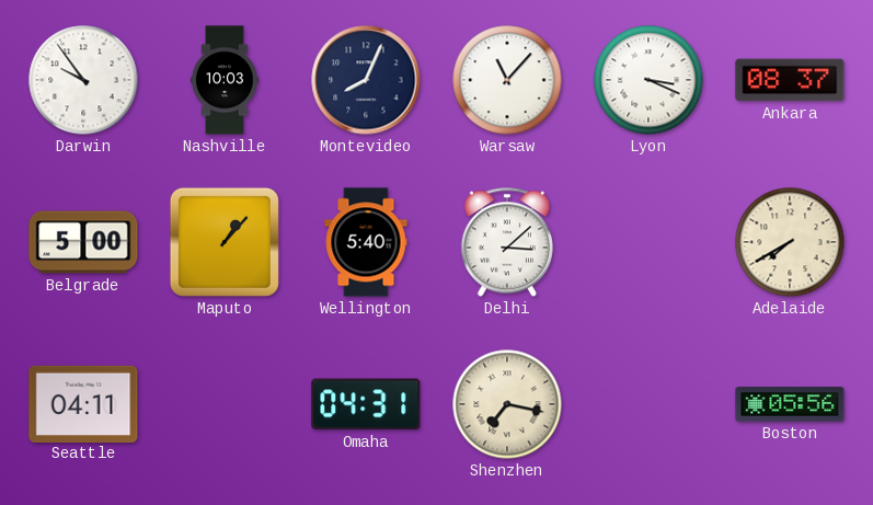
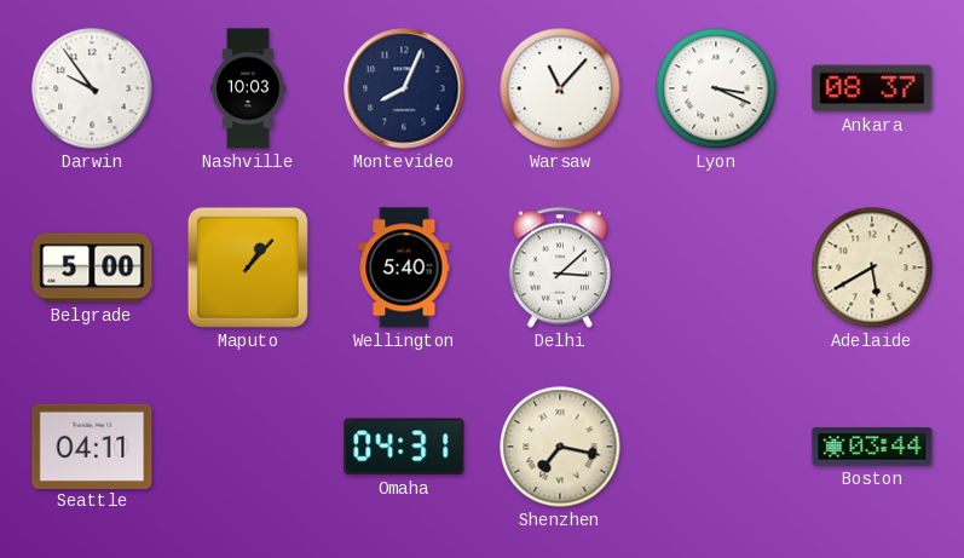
Adelaide: 7:40 -> 5:40 (872, 268)
Boston: 05:56 -> 03:44 (872, 447)
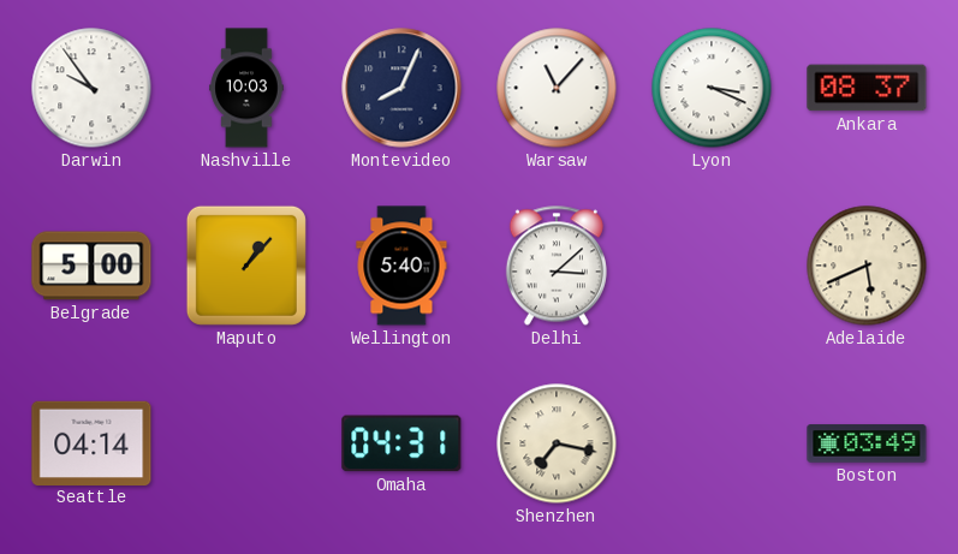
Adelaide: 5:40 -> 5:41 (867, 266)
Seattle: 04:11 -> 04:14 (91, 442)
Boston: 03:44 -> 03:49 (867, 443)
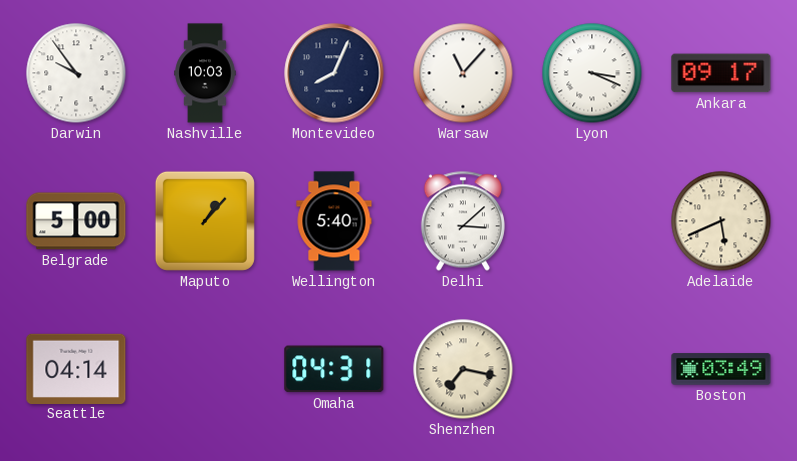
Ankara: 08:37 -> 09:17 (721, 73)
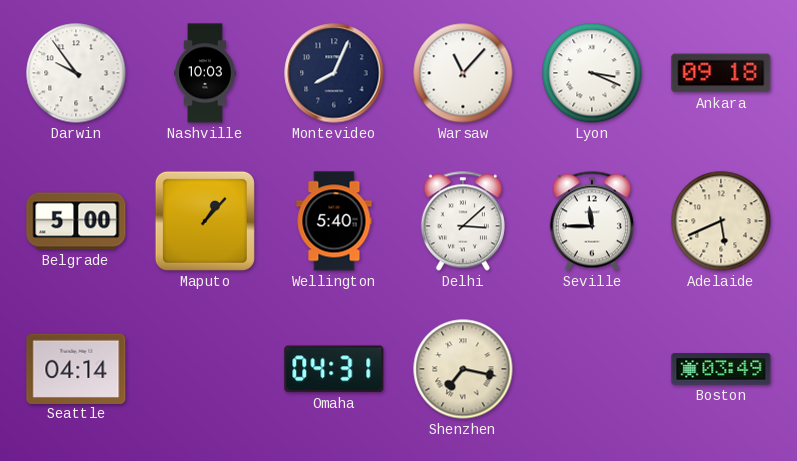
Ankara: 09:17 -> 09:18 (721, 73)
Seville: none -> 11:45 (592, 221)
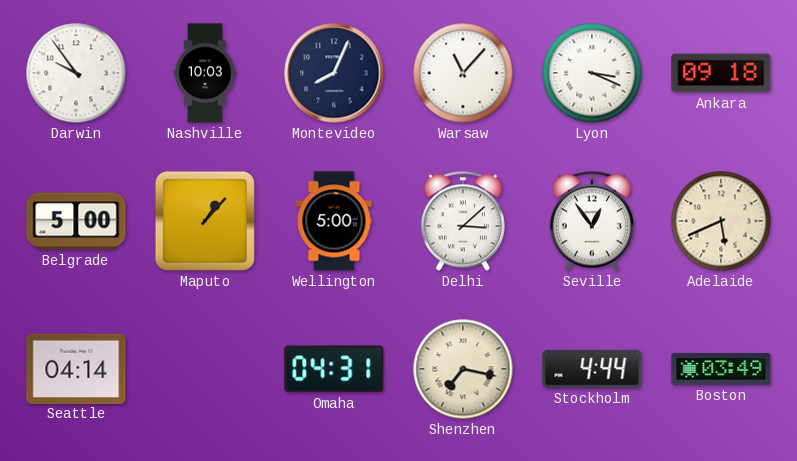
Wellington: 5:40 -> 5:00 (334, 221)
Seville: 11:45 -> 12:54 (592, 221)
Stockholm: none -> 4:44 (592, 369)
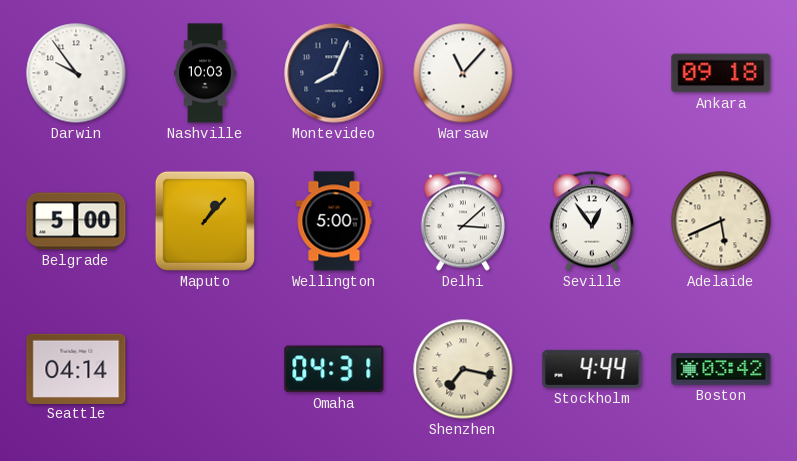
Lyon: 3:19 -> none (592, 73)
Boston: 03:49 -> 03:42 (721, 369)
